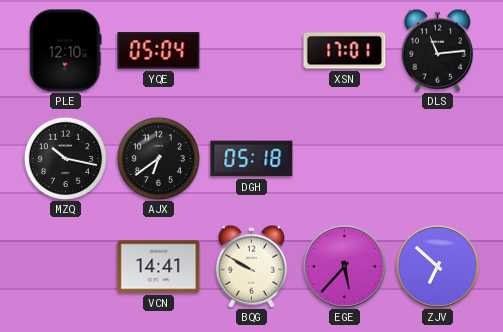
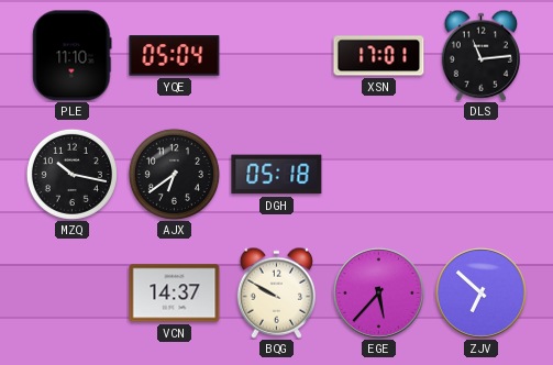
PLE: 12:10 -> 11:10 (73, 56)
VCN: 14:41 -> 14:37 (175, 294)
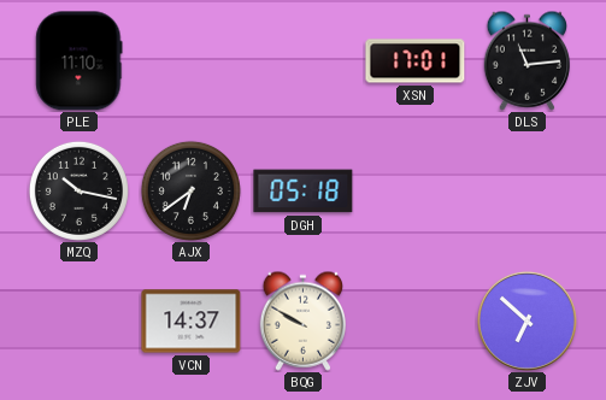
YQE: 05:04 -> none (175, 56)
EGE: 5:37 -> none (378, 292)
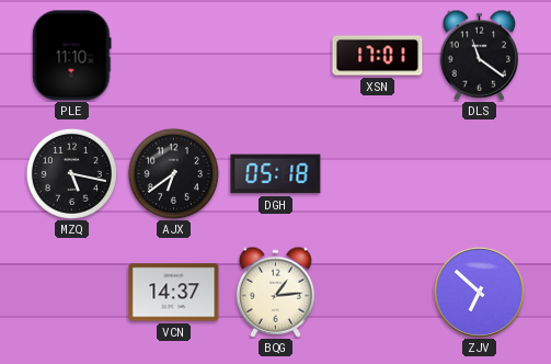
DLS: 11:14 -> 11:21 (479, 55)
MZQ: 10:17 -> 5:17 (71, 173)
BQG: 9:50 -> 1:14 (275, 292)
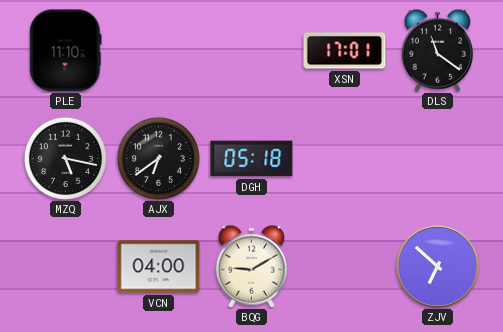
VCN: 14:37 -> 04:00 (159, 267)
BQG: 1:14 -> 9:10 (251, 266)
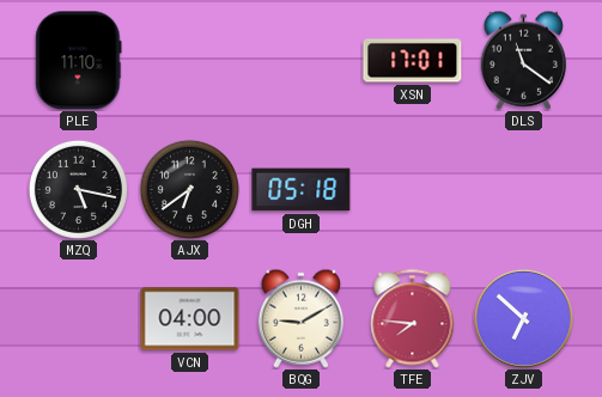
TFE: none -> 7:46 (413, 319)
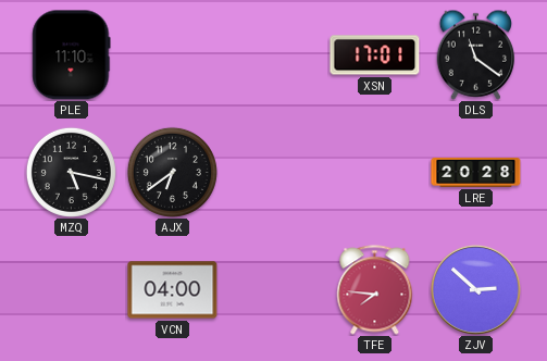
DGH: 05:18 -> none (302, 190)
LRE: none -> 20:28 (476, 172)
BQG: 9:10 -> none (300, 318)
ZJV: 6:52 -> 2:52 (475, 289)
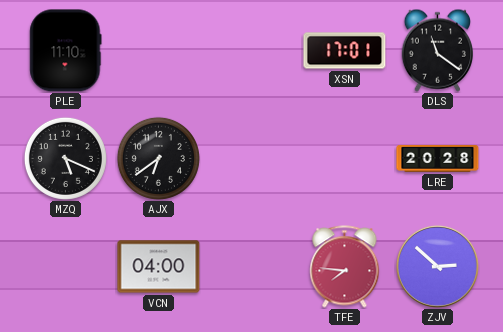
MZQ: 5:17 -> 5:19 (65, 158)
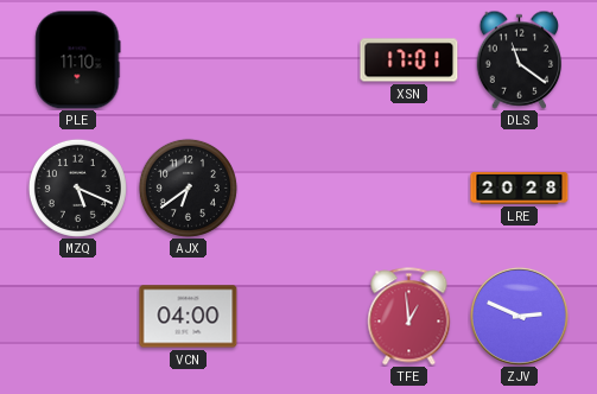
TFE: 7:46 -> 12:59 (409, 317)
ZJV: 2:52 -> 2:49 (519, 316)
